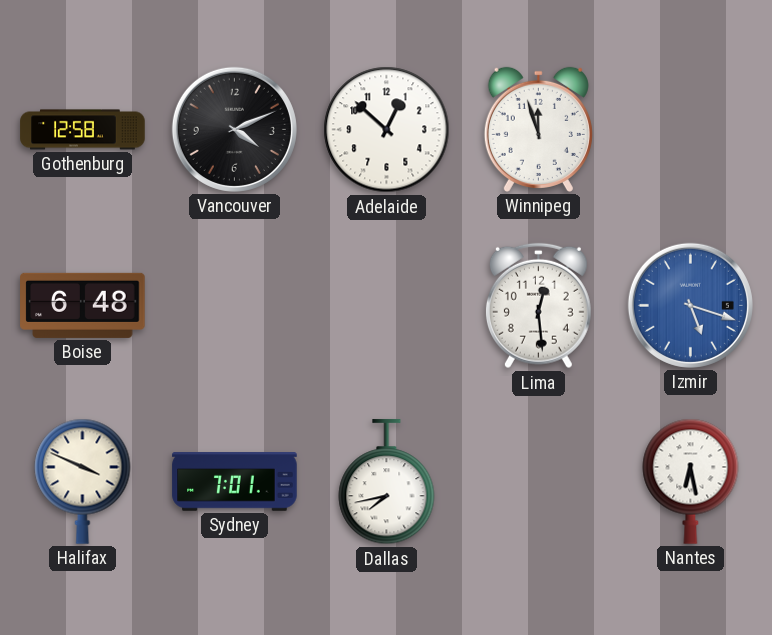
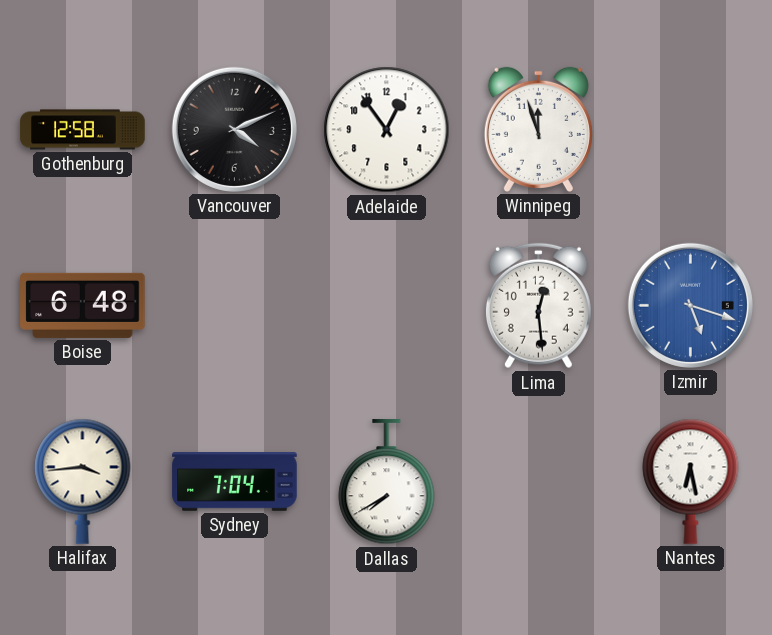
Adelaide: 12:52 -> 12:54 (387, 130)
Halifax: 3:49 -> 3:44 (83, 481)
Sydney: 7:01 -> 7:04 (235, 482)
Dallas: 7:43 -> 7:40 (387, 482)
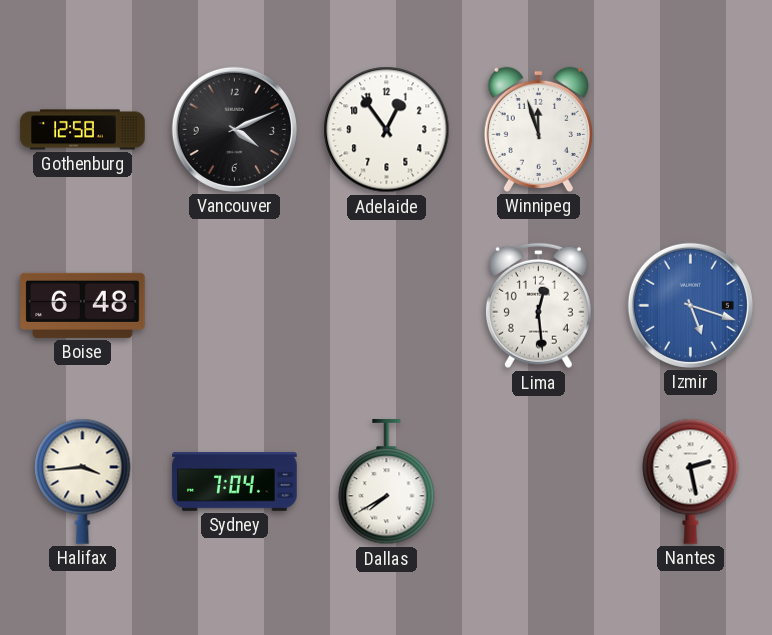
Nantes: 6:28 -> 2:28 (691, 481)
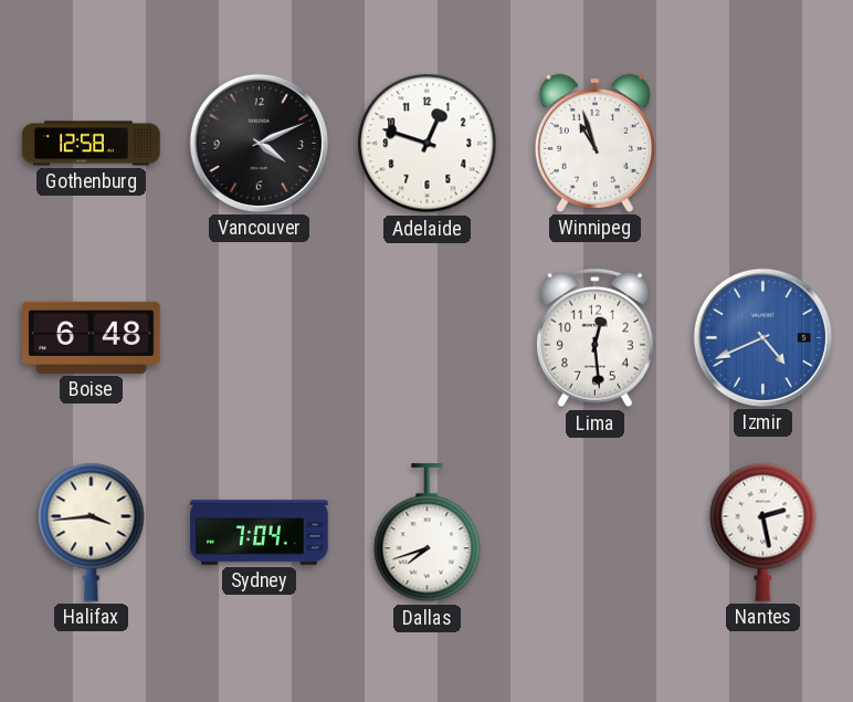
Adelaide: 12:54 -> 12:48 (428, 144)
Winnipeg: 11:57 -> 10:57 (594, 143)
Izmir: 5:18 -> 4:41 (762, 337)
Dallas: 7:40 -> 7:42 (428, 533)
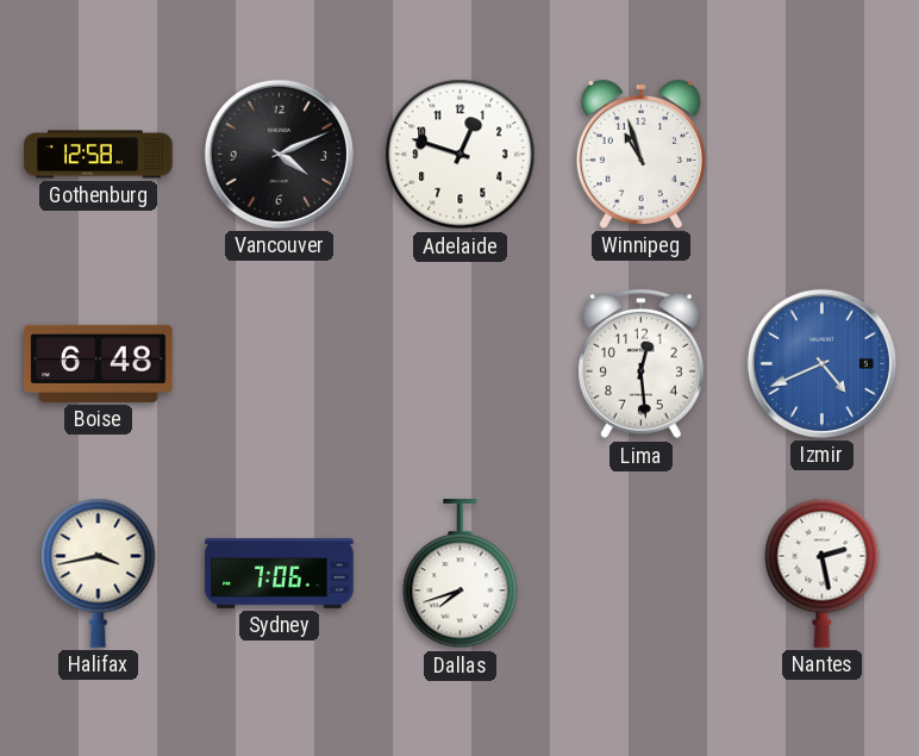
Halifax: 3:44 -> 3:43 (99, 573)
Sydney: 7:04 -> 7:06 (280, 574)
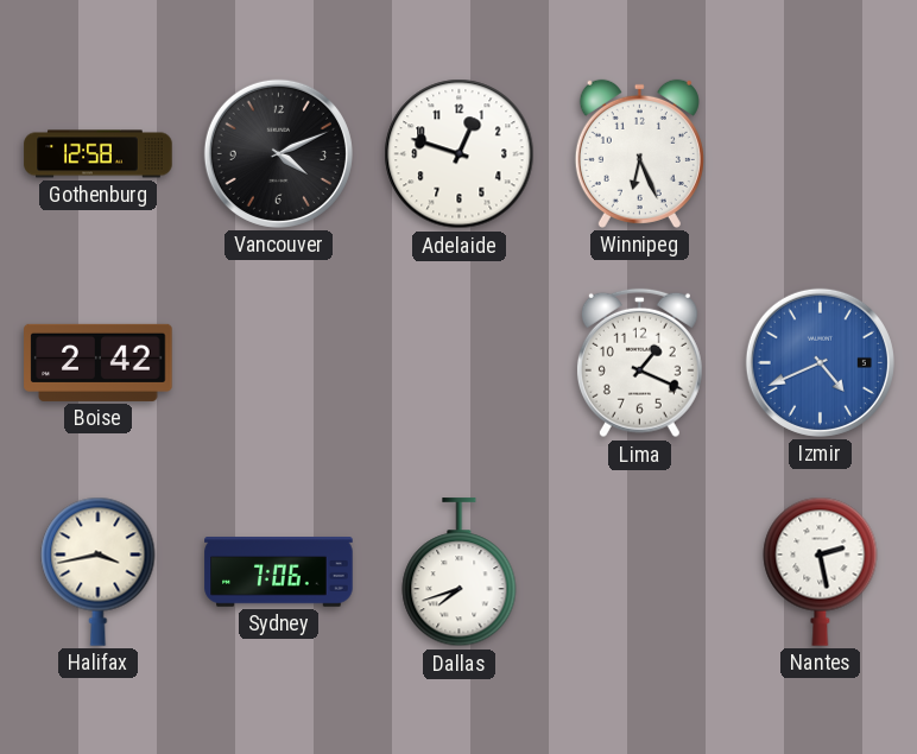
Winnipeg: 10:57 -> 6:26 (639, 153)
Boise: 6:48 -> 2:42 (99, 362)
Lima: 12:29 -> 1:19 (639, 363)
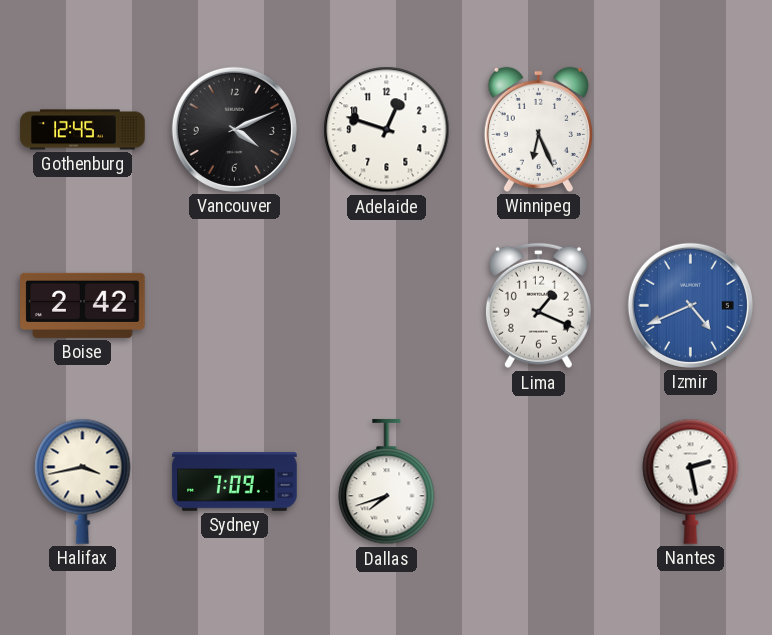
Gothenburg: 12:58 -> 12:45 (83, 130)
Sydney: 7:06 -> 7:09 (235, 482)
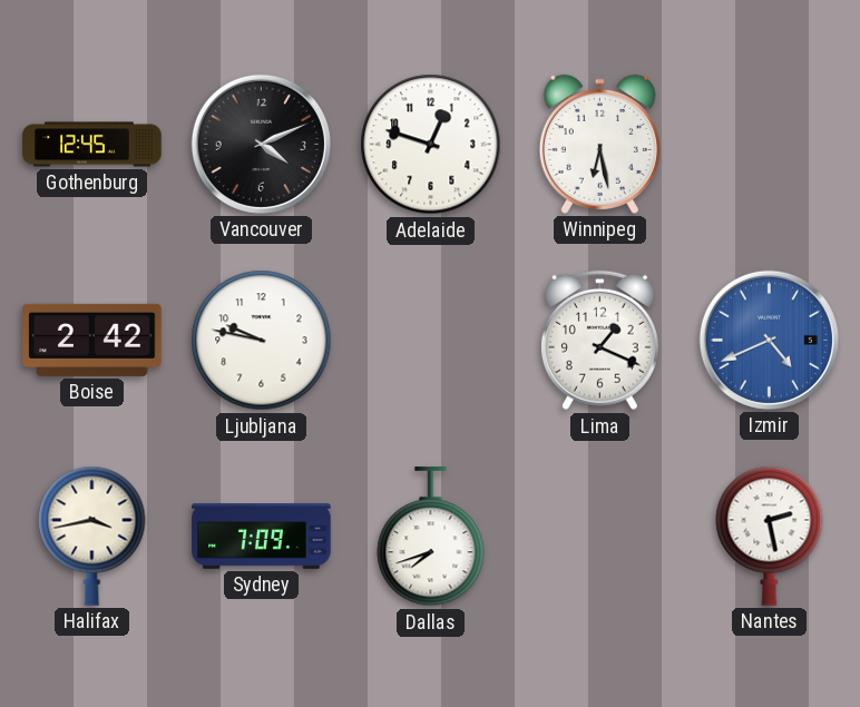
Winnipeg: 6:26 -> 6:28 (599, 144)
Ljubljana: none -> 9:47 (262, 341)
